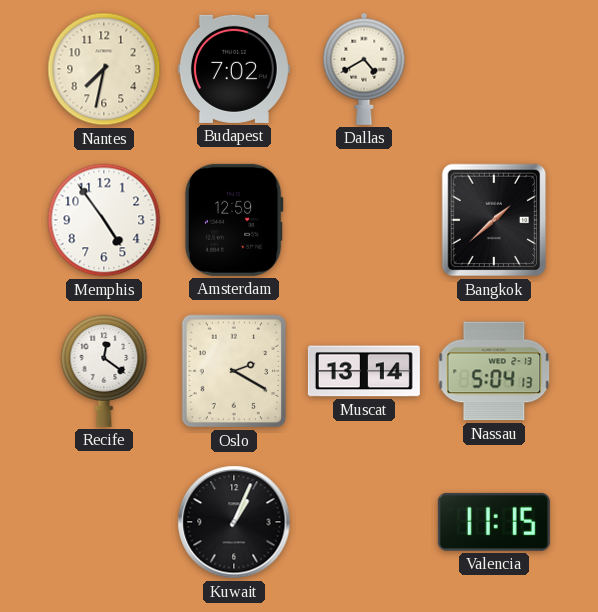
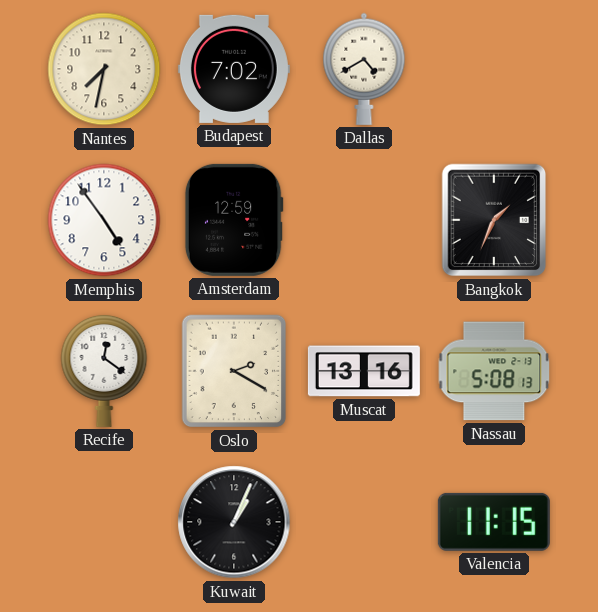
Bangkok: 1:38 -> 1:34 (494, 220)
Muscat: 13:14 -> 13:16 (364, 371)
Nassau: 5:04 -> 5:08 (494, 371)
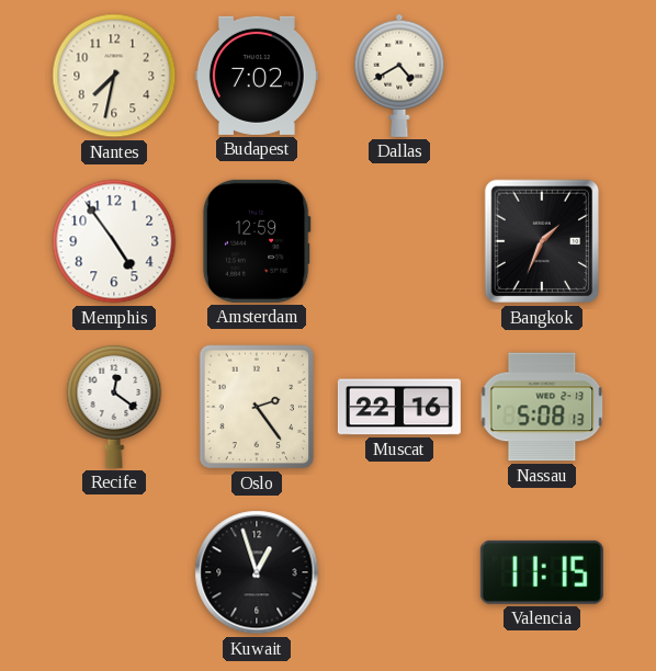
Oslo: 2:20 -> 2:24 (257, 407)
Muscat: 13:16 -> 22:16 (399, 407)
Kuwait: 1:04 -> 12:57 (257, 572)
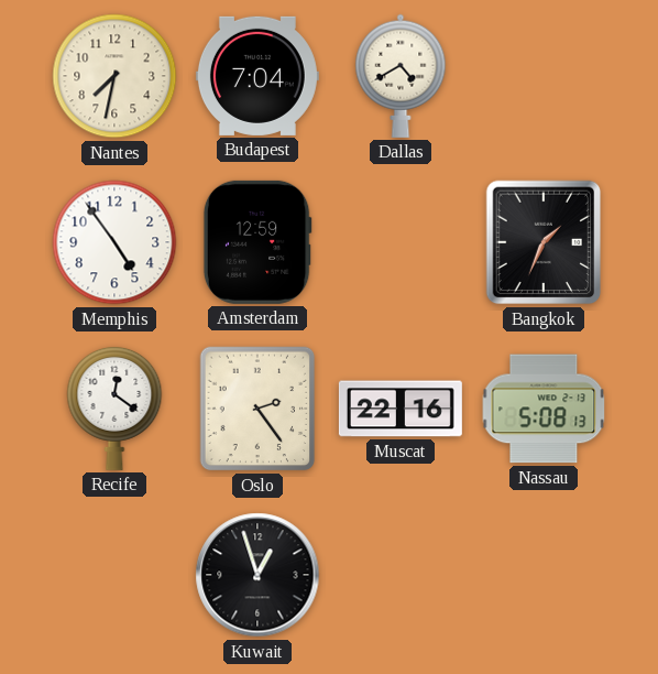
Budapest: 7:02 -> 7:04 (257, 76)
Valencia: 11:15 -> none (542, 572)
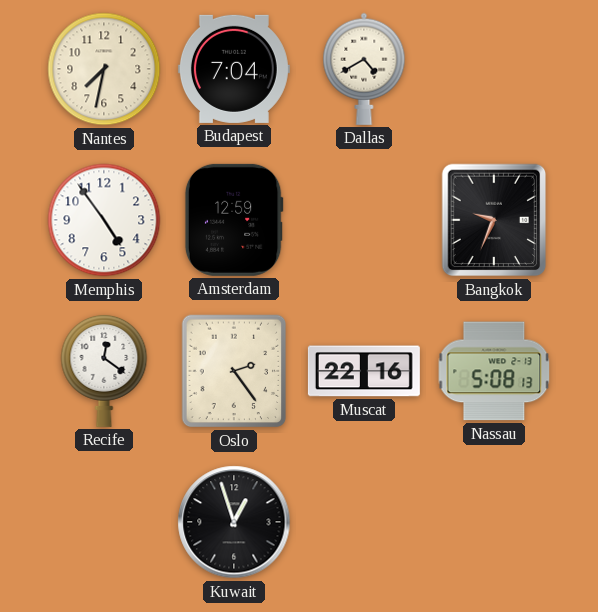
Bangkok: 1:34 -> 9:34 (494, 220)
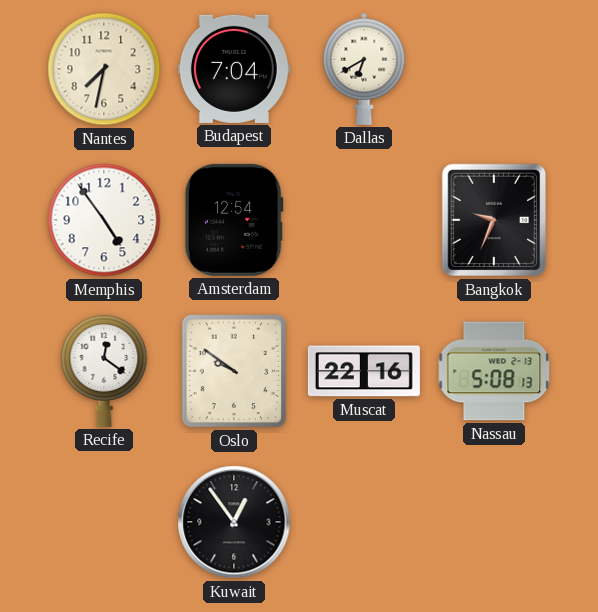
Dallas: 4:40 -> 6:40 (364, 69)
Amsterdam: 12:59 -> 12:54 (234, 220)
Oslo: 2:24 -> 9:51 (234, 371)
Kuwait: 12:57 -> 12:54 (234, 522)
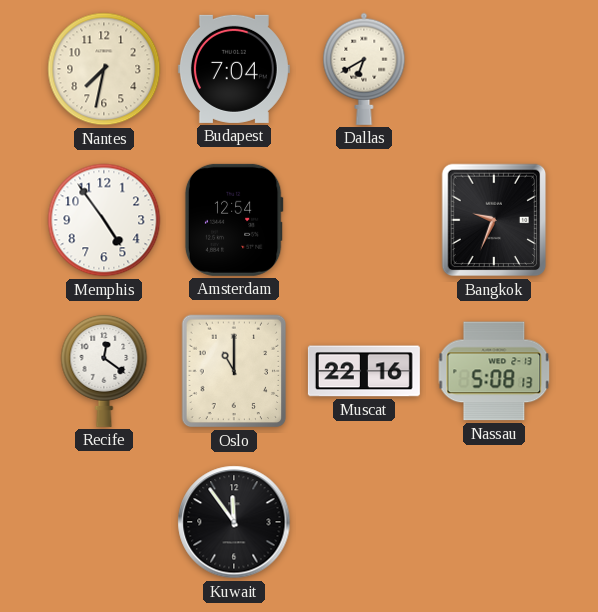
Oslo: 9:51 -> 11:00 (234, 371)
Kuwait: 12:54 -> 11:54 (234, 522)
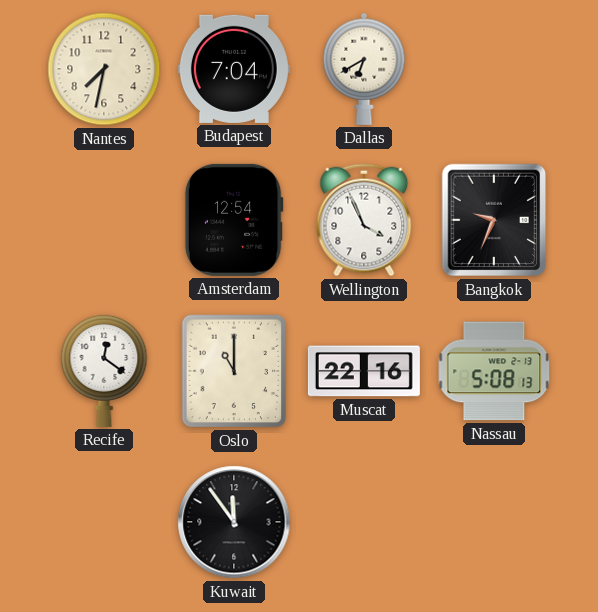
Memphis: 4:54 -> none (104, 220)
Wellington: none -> 3:56 (364, 220)
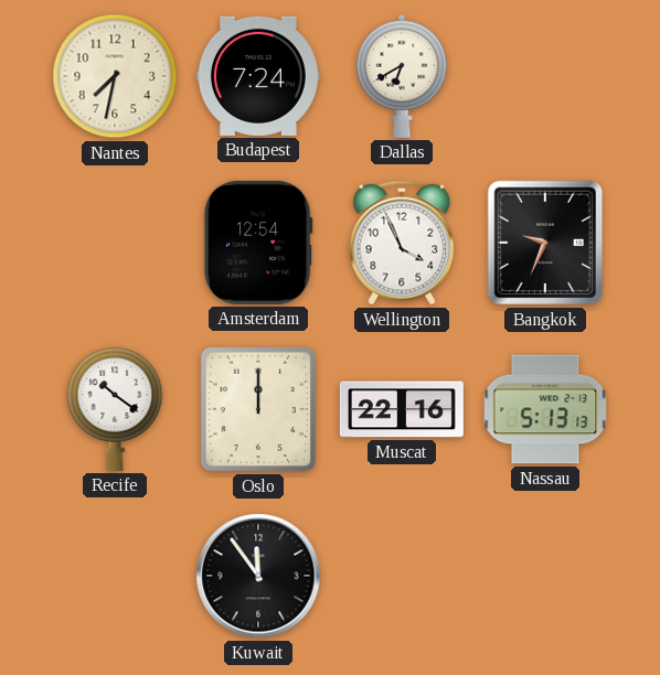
Budapest: 7:04 -> 7:24 (258, 76)
Recife: 12:21 -> 10:21 (115, 408)
Oslo: 11:00 -> 12:00 (258, 409)
Nassau: 5:08 -> 5:13 (545, 409)
